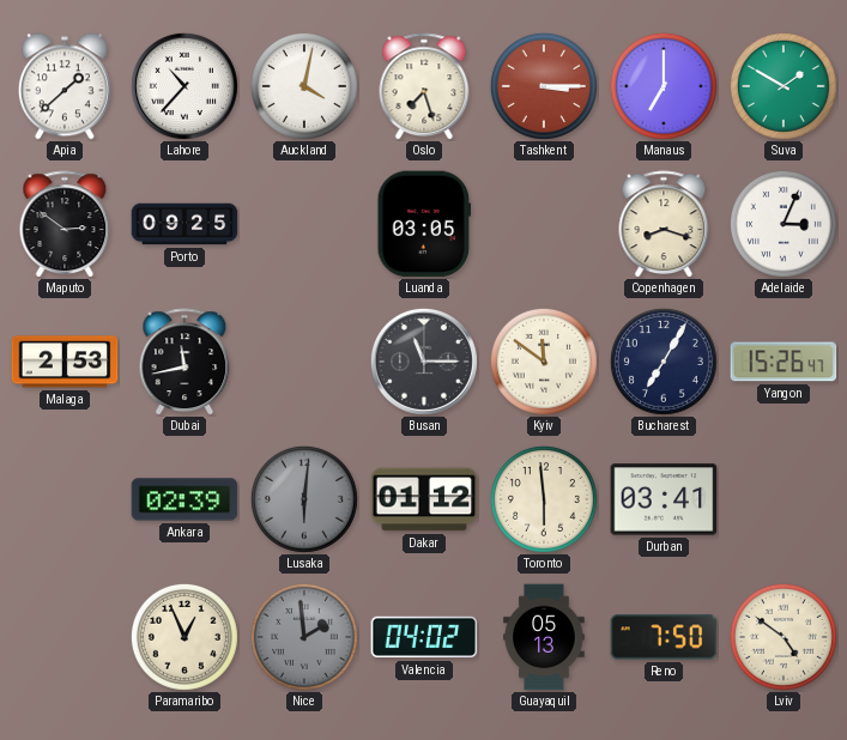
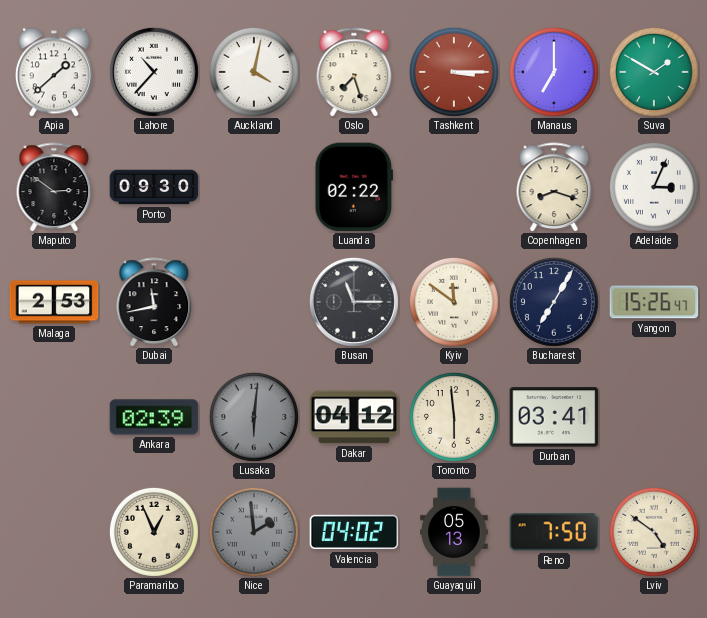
Porto: 09:25 -> 09:30 (154, 187)
Luanda: 03:05 -> 02:22 (353, 187)
Dakar: 01:12 -> 04:12 (354, 417)
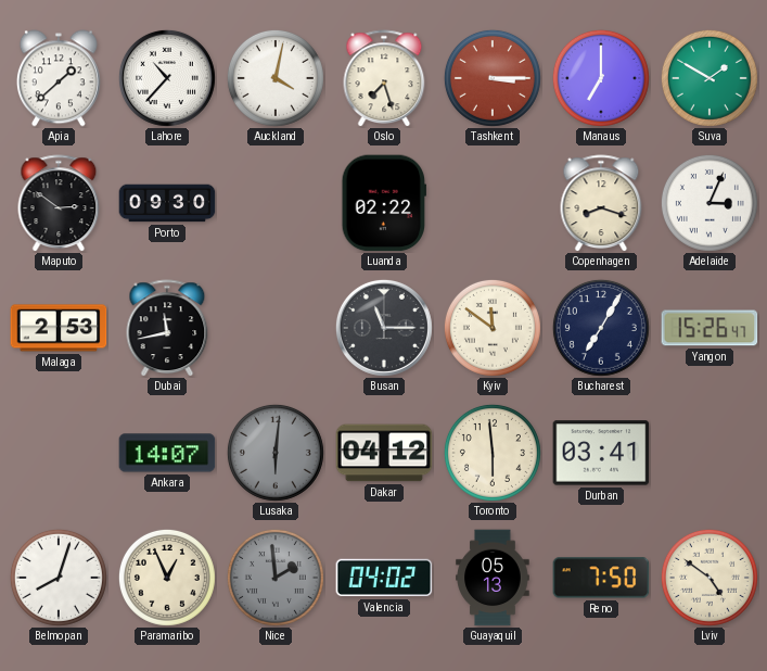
Ankara: 02:39 -> 14:07 (167, 453)
Belmopan: none -> 8:03 (59, 578)
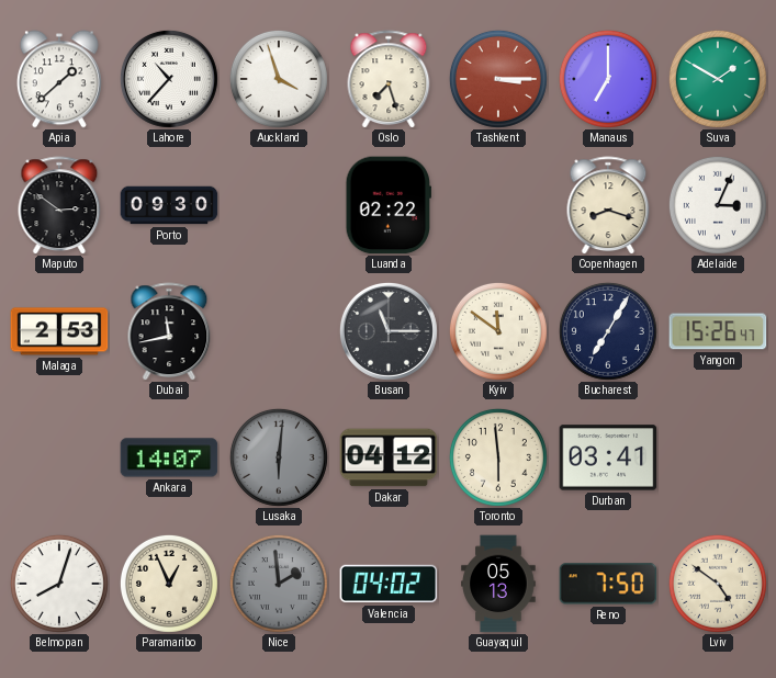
Auckland: 4:02 -> 3:57 (279, 79)
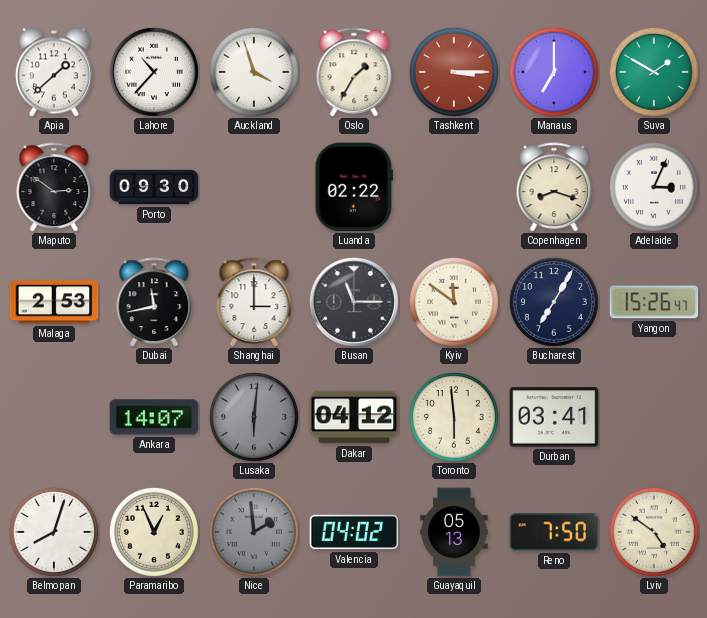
Oslo: 7:27 -> 1:35 (354, 72)
Shanghai: none -> 3:00 (254, 302)
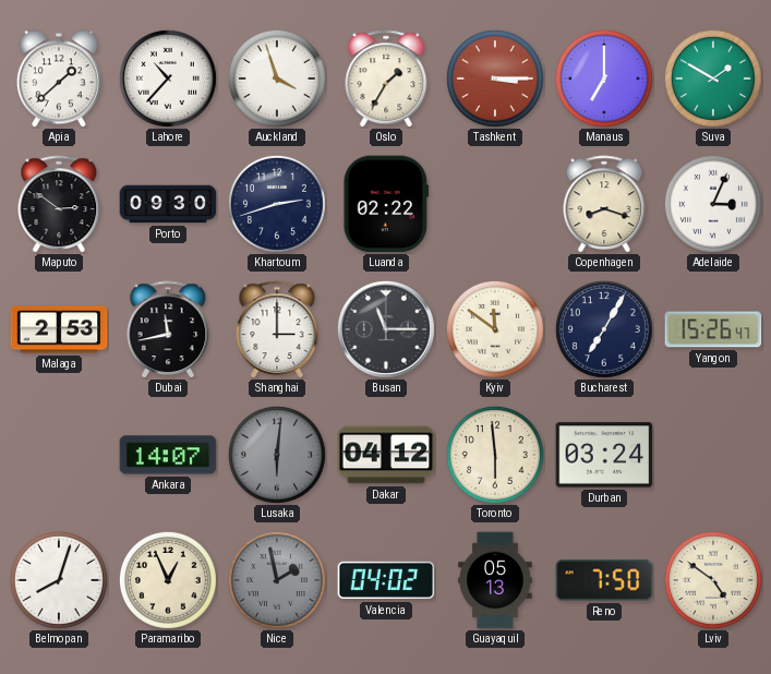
Khartoum: none -> 2:42 (277, 204)
Durban: 03:41 -> 03:24 (604, 455)
Nice: 1:59 -> 1:58 (277, 580)
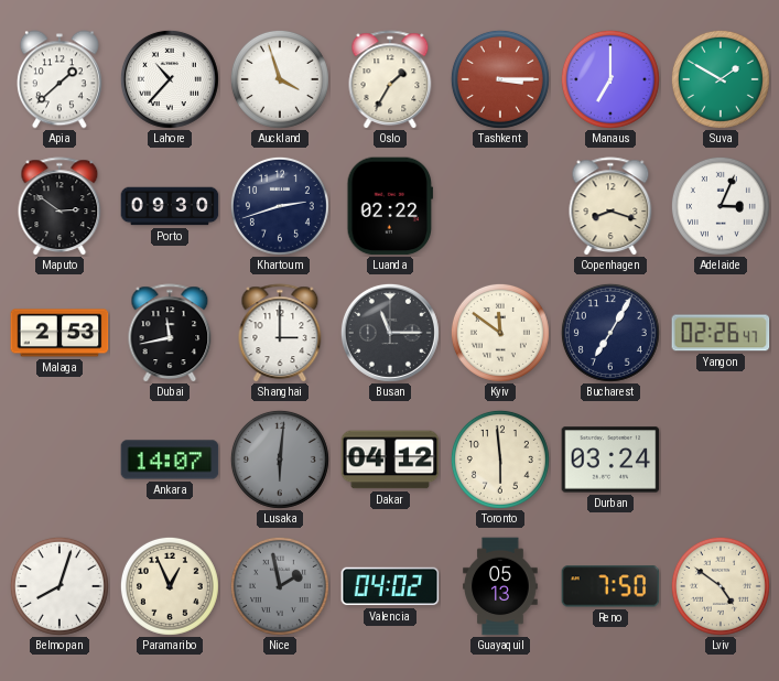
Yangon: 15:26 -> 02:26 (721, 333)
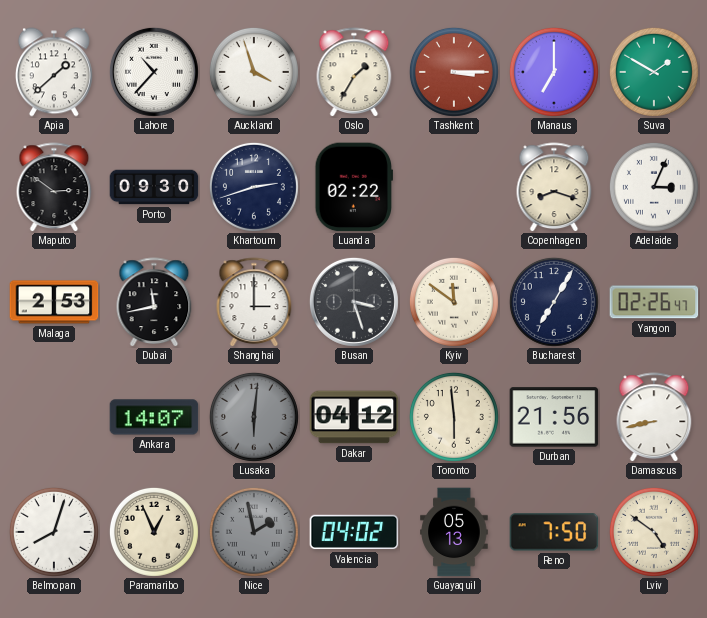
Busan: 11:15 -> 3:27 (354, 302)
Durban: 03:24 -> 21:56 (554, 417)
Damascus: none -> 8:43 (654, 417)
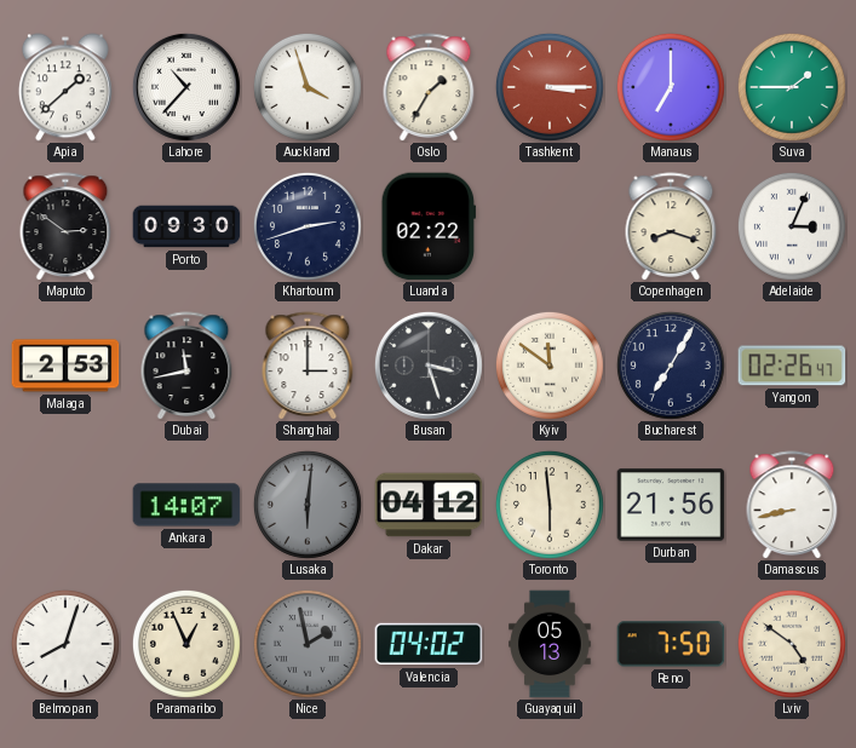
Suva: 1:50 -> 1:45 (792, 87)
